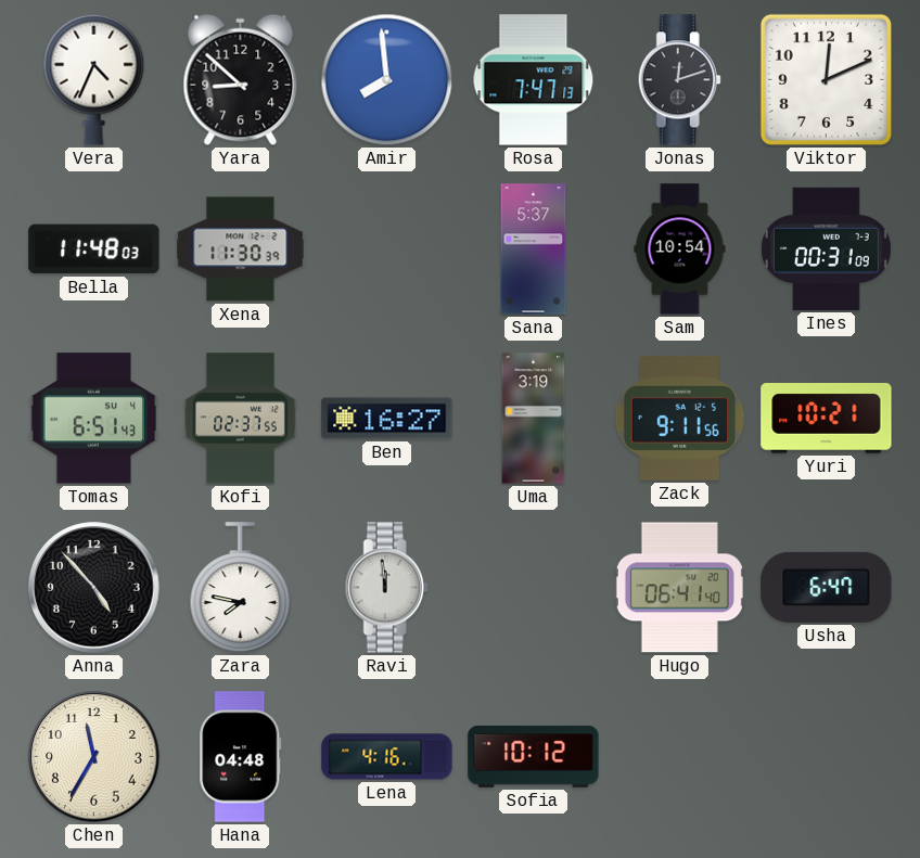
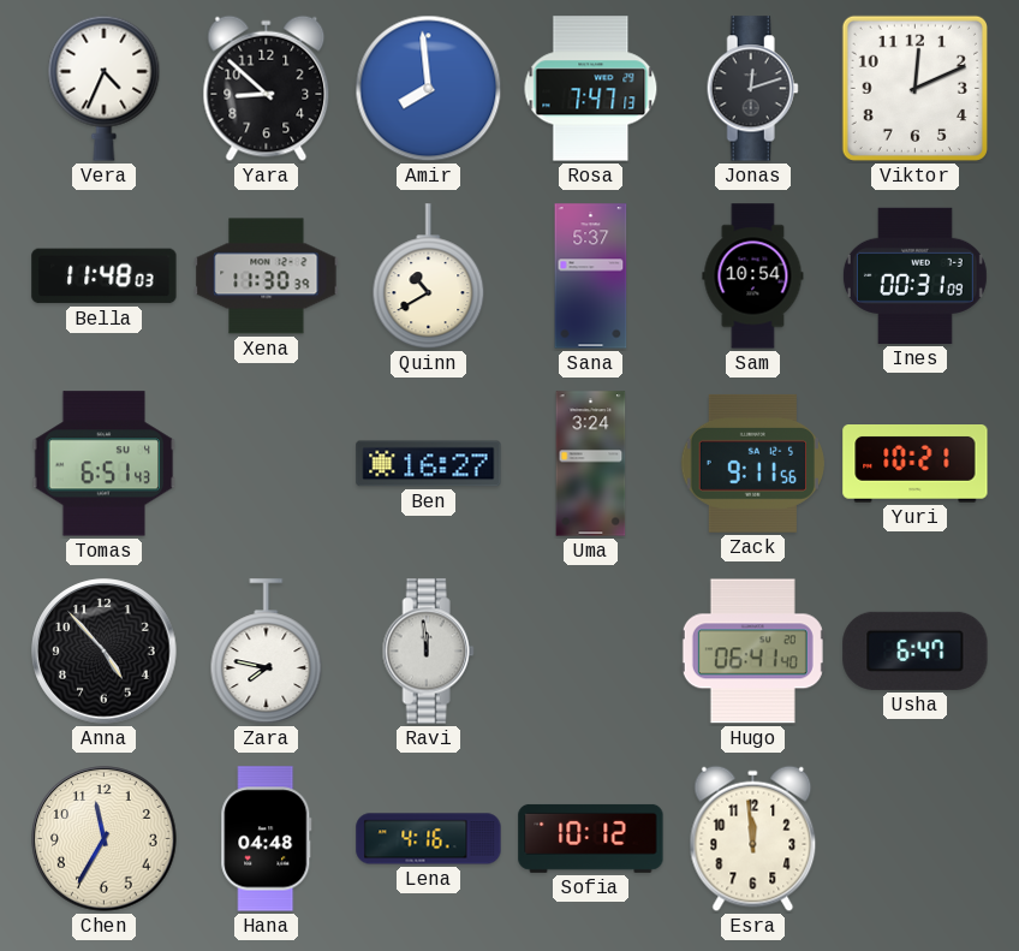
Quinn: none -> 10:40 (429, 277)
Kofi: 02:37 -> none (241, 419)
Uma: 3:19 -> 3:24 (591, 464)
Esra: none -> 11:59 (753, 839)
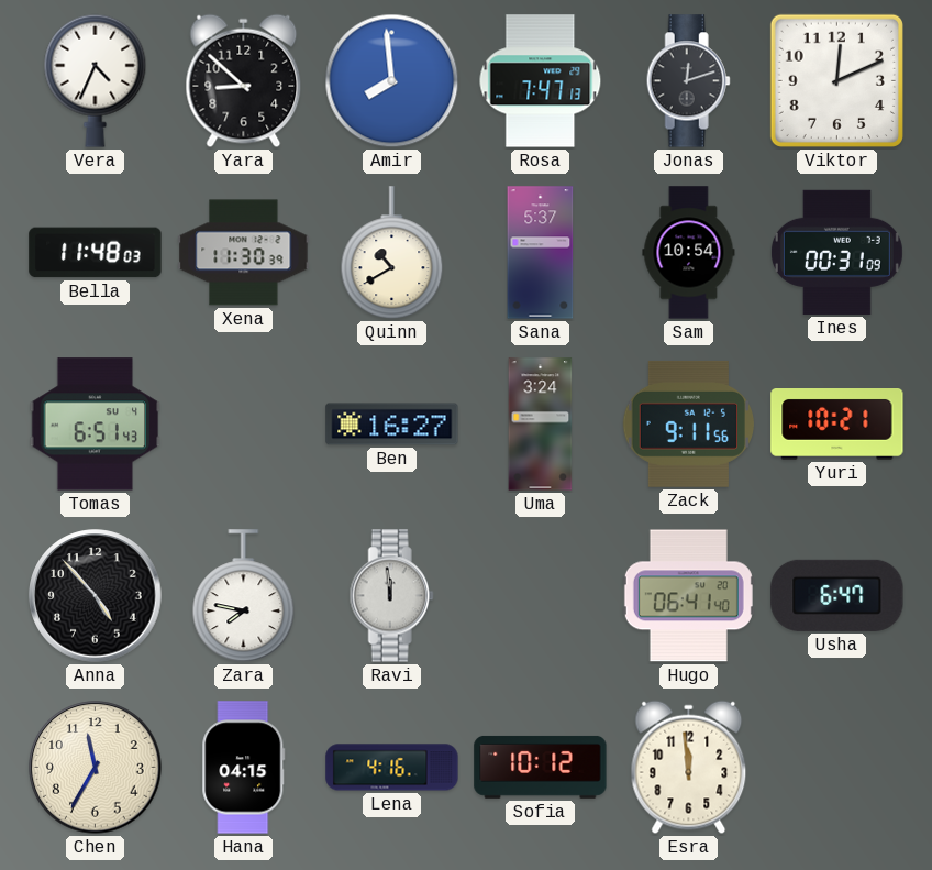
Hana: 04:48 -> 04:15 (244, 768)
